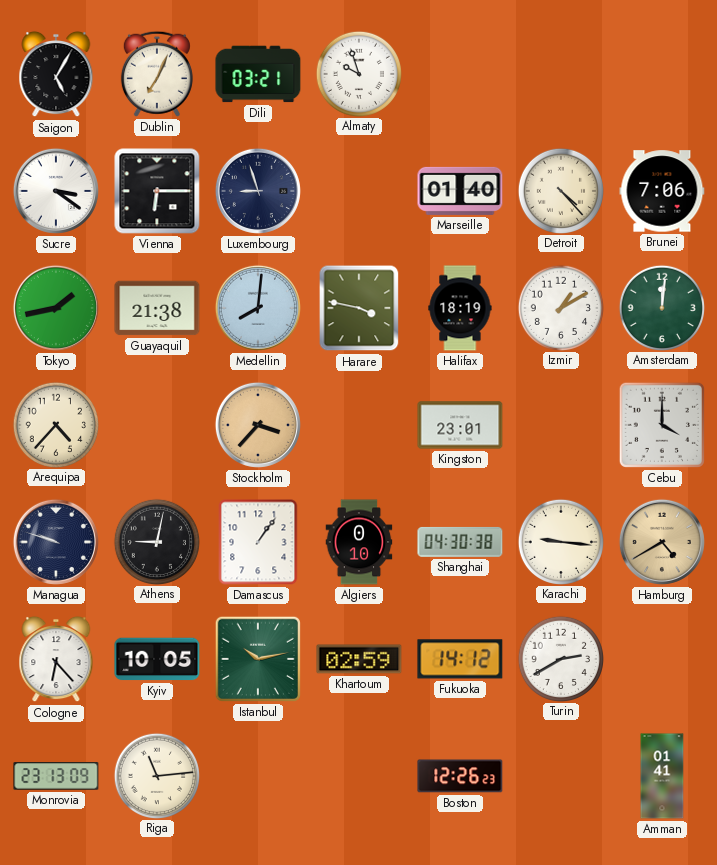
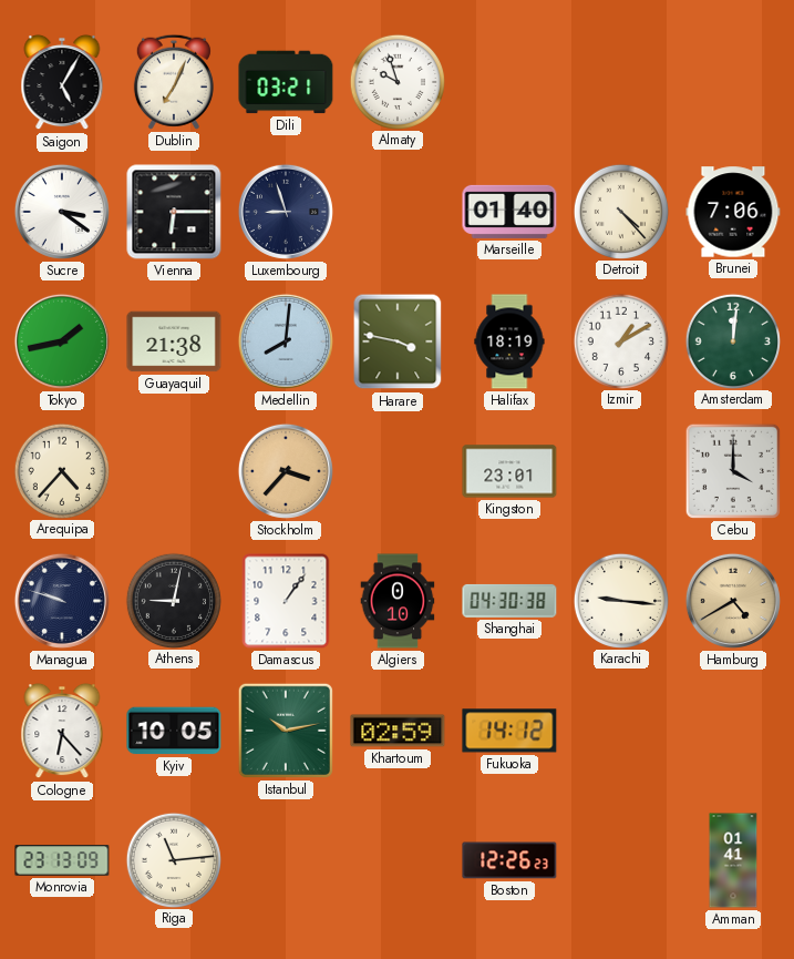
Turin: 2:40 -> none (560, 658)
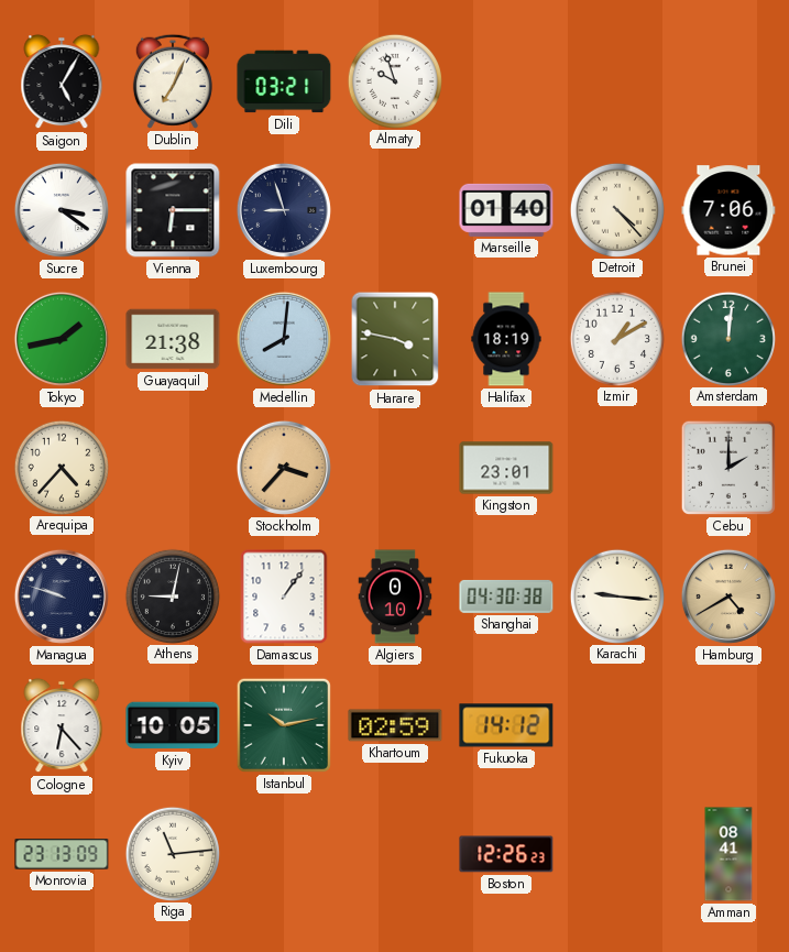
Cebu: 4:00 -> 2:00 (728, 468)
Amman: 01:41 -> 08:41 (728, 854)
